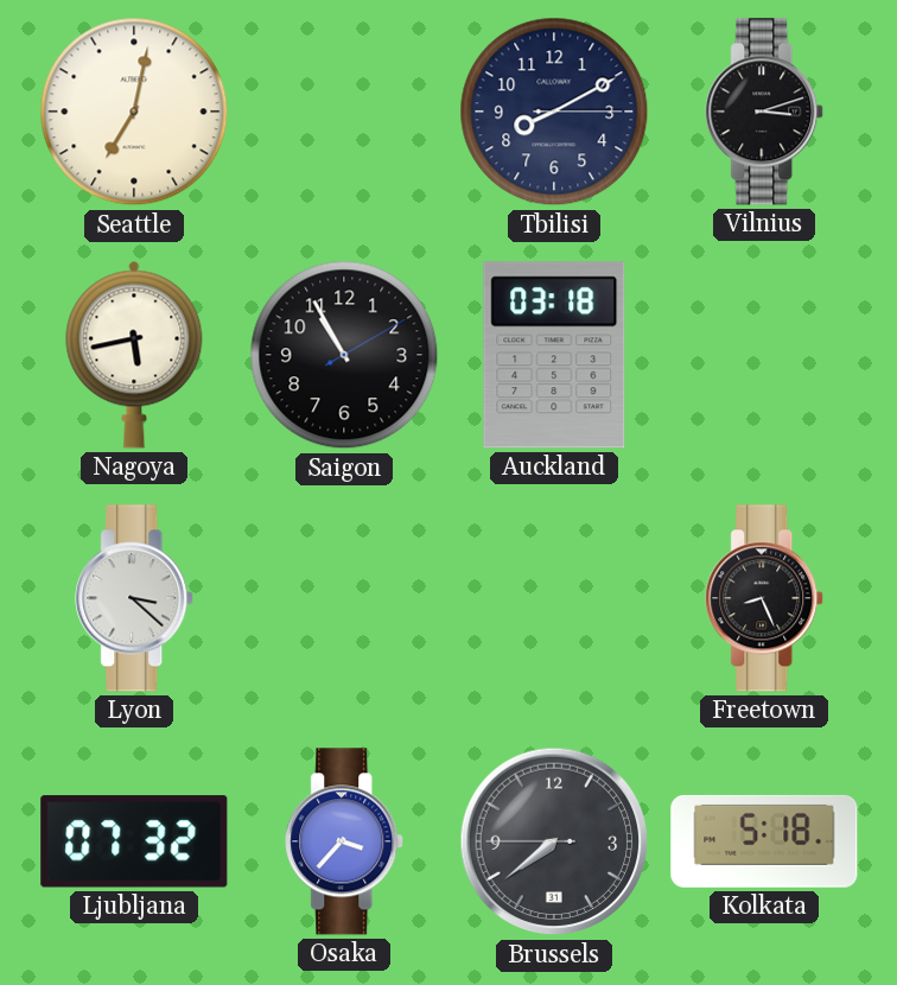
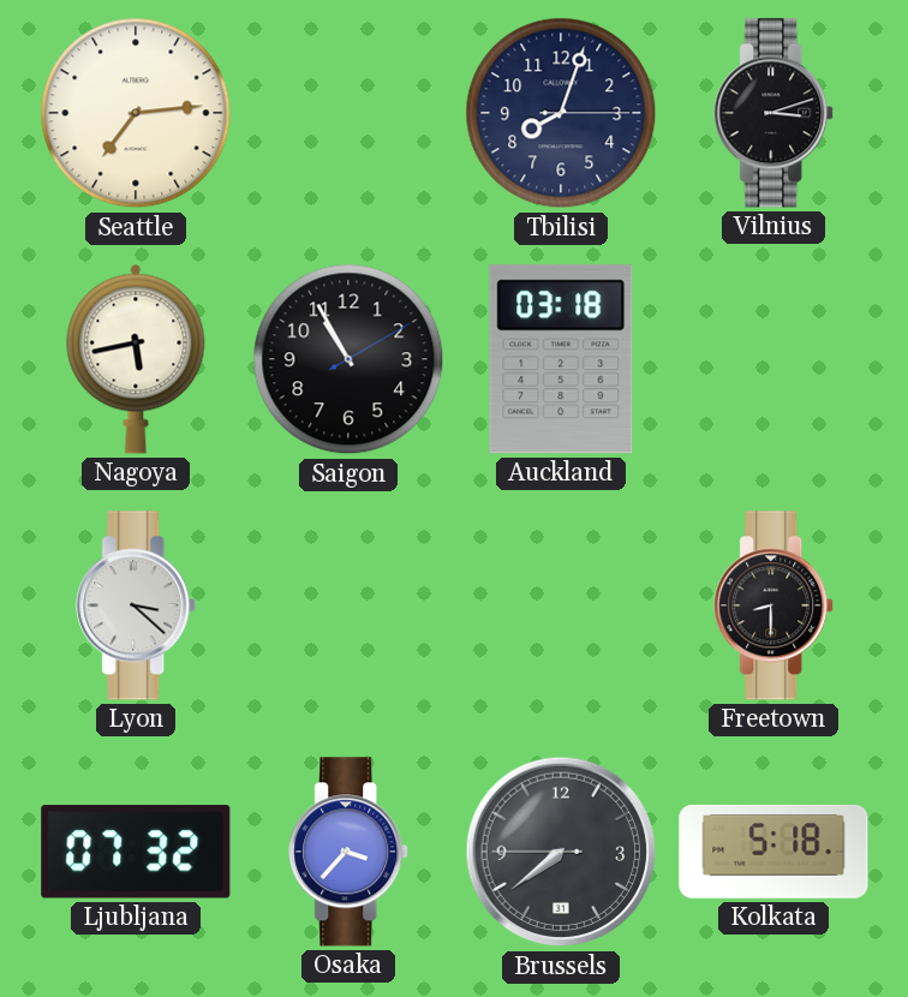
Seattle: 7:02 -> 7:14 (136, 113)
Tbilisi: 8:10 -> 8:03 (561, 113)
Freetown: 8:26 -> 8:30 (775, 605)
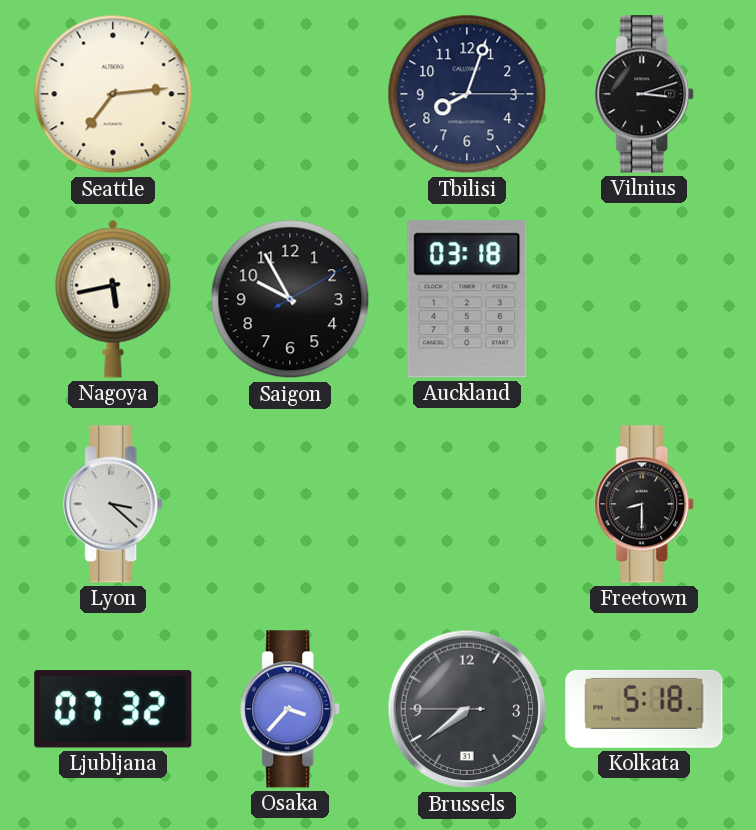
Saigon: 10:55 -> 9:55 (290, 299)
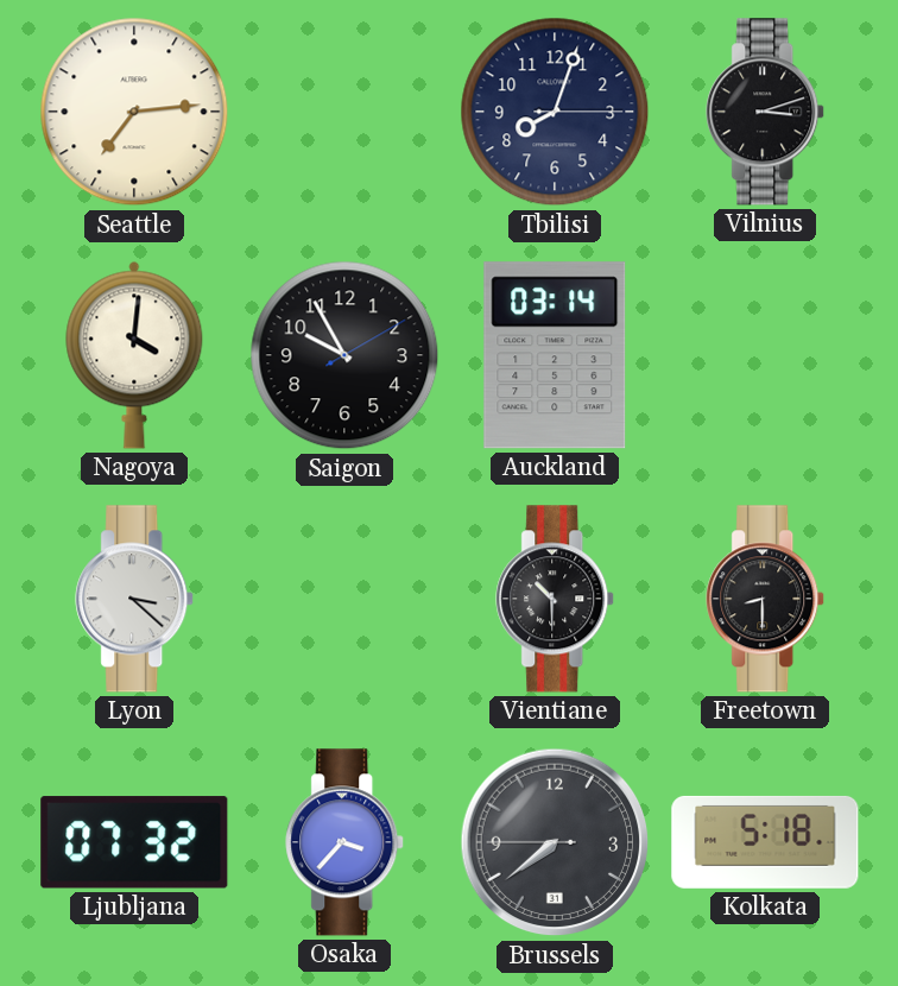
Nagoya: 5:43 -> 4:01 (134, 355)
Auckland: 03:18 -> 03:14 (555, 355)
Vientiane: none -> 10:30 (556, 599)
